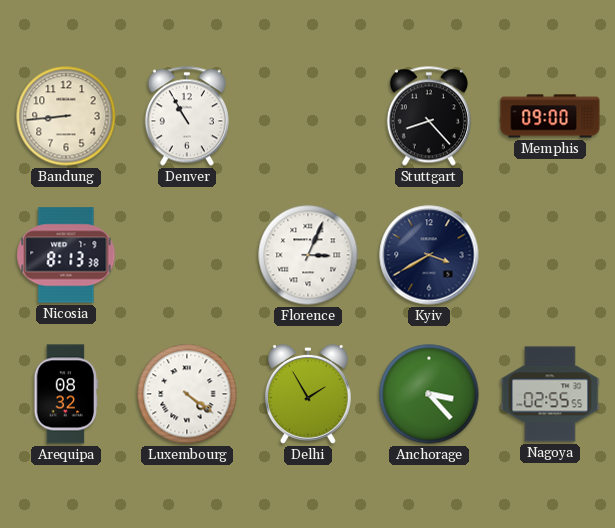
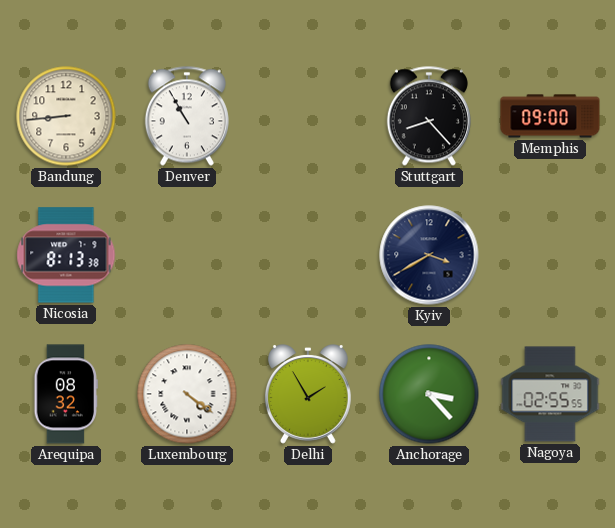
Florence: 3:04 -> none (308, 255)
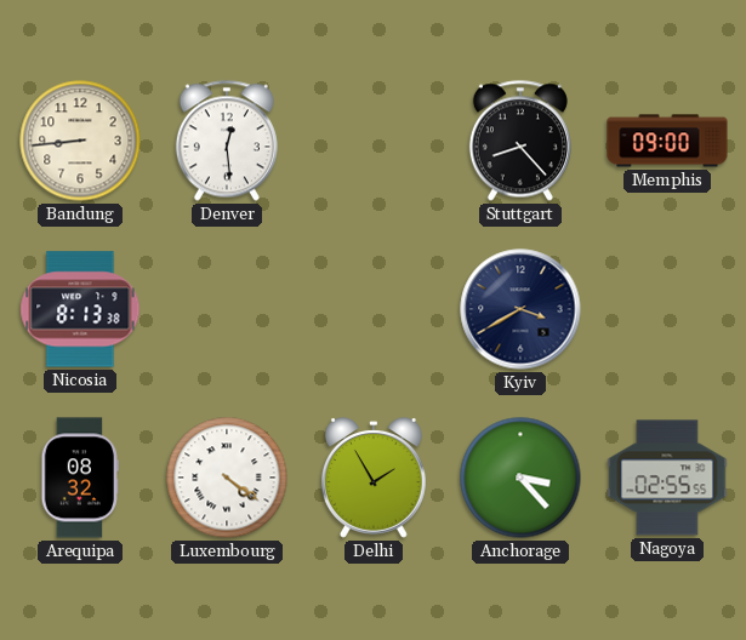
Denver: 10:55 -> 12:29 (227, 141)
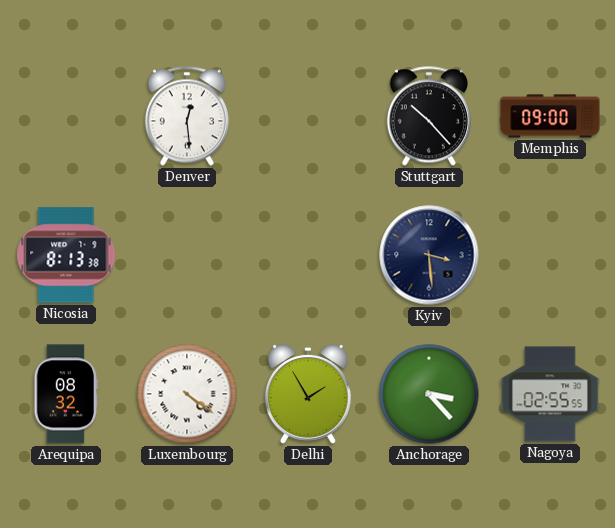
Bandung: 8:44 -> none (80, 141)
Stuttgart: 8:23 -> 10:23 (429, 116)
Kyiv: 3:40 -> 3:29 (429, 255)
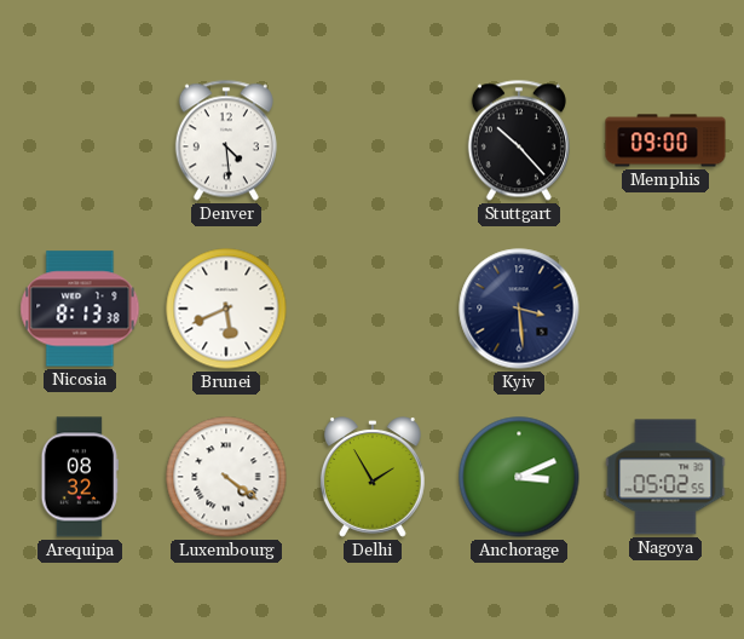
Denver: 12:29 -> 4:29 (226, 140)
Brunei: none -> 5:41 (226, 309)
Anchorage: 3:23 -> 3:11 (519, 477)
Nagoya: 02:55 -> 05:02 (665, 477)
